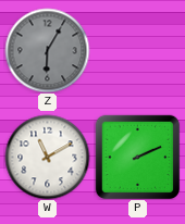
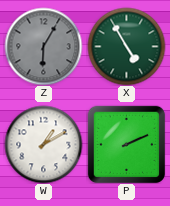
X: none -> 4:55 (126, 46)
W: 11:10 -> 1:10 (43, 144)
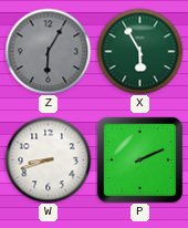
X: 4:55 -> 5:55 (139, 51)
W: 1:10 -> 8:42 (48, 159)
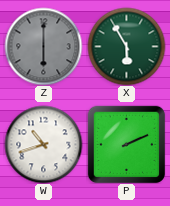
Z: 6:05 -> 6:00 (43, 46)
W: 8:42 -> 10:42 (43, 144)
